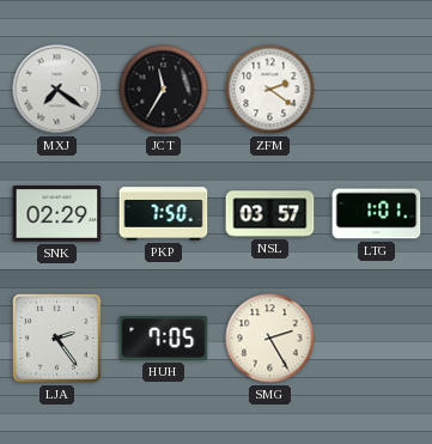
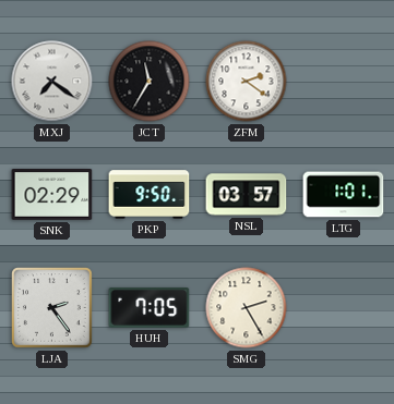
PKP: 7:50 -> 9:50 (150, 195)
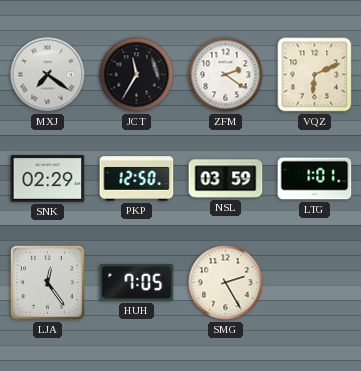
VQZ: none -> 6:11 (315, 75)
PKP: 9:50 -> 12:50 (137, 179)
NSL: 03:57 -> 03:59 (226, 179)
LJA: 2:24 -> 12:24 (48, 283)
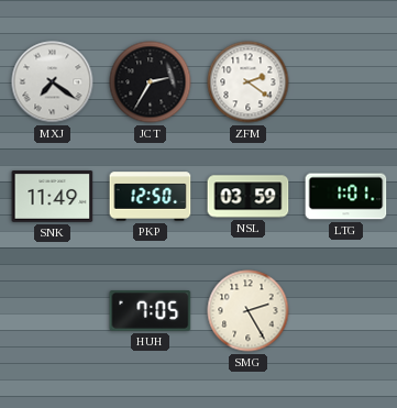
JCT: 11:35 -> 2:35 (151, 82)
VQZ: 6:11 -> none (315, 75)
SNK: 02:29 -> 11:49 (53, 197)
LJA: 12:24 -> none (48, 283)
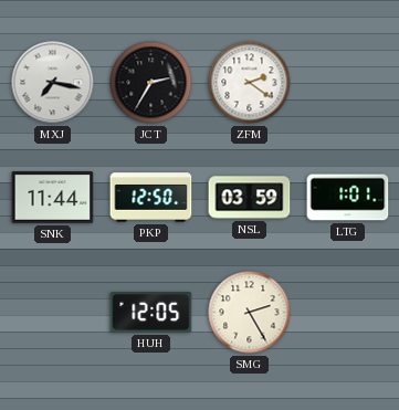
MXJ: 7:21 -> 7:17 (53, 83)
SNK: 11:49 -> 11:44 (53, 198)
HUH: 7:05 -> 12:05 (151, 313)
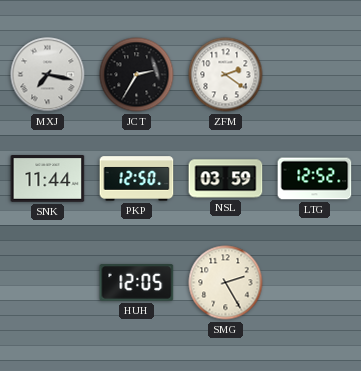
LTG: 1:01 -> 12:52 (315, 179)
